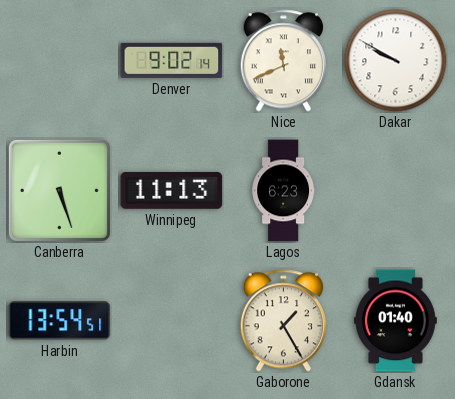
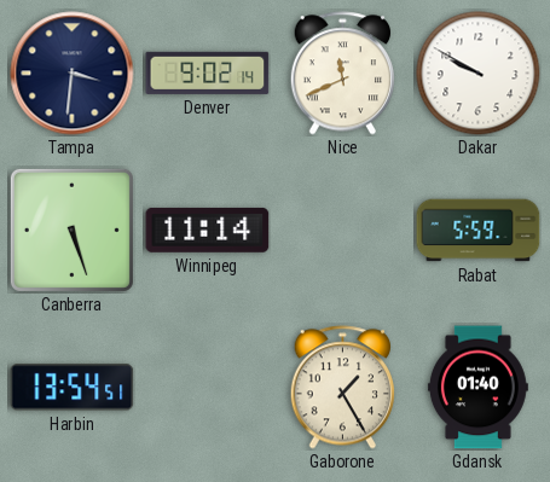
Tampa: none -> 3:31 (73, 74)
Winnipeg: 11:13 -> 11:14 (208, 231)
Lagos: 6:23 -> none (283, 191)
Rabat: none -> 5:59 (479, 231)
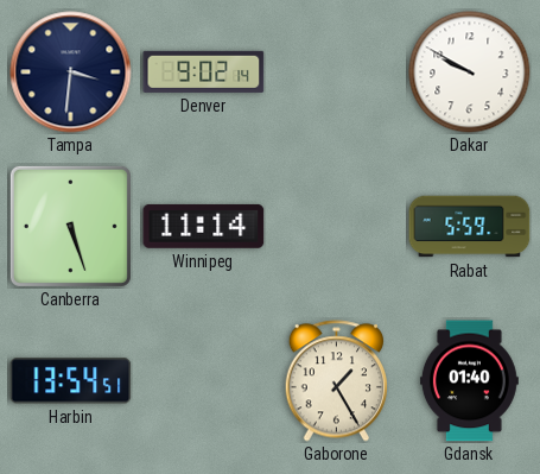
Nice: 11:41 -> none (342, 74)
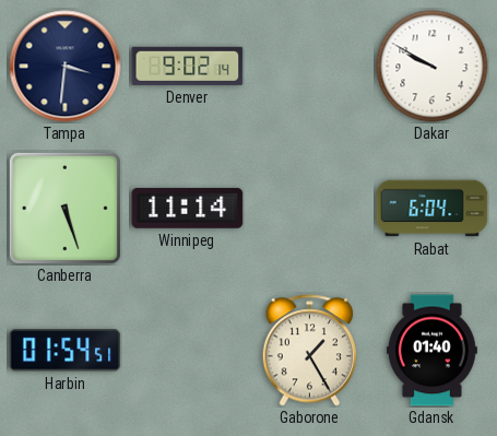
Rabat: 5:59 -> 6:04 (433, 209)
Harbin: 13:54 -> 01:54 (66, 351)
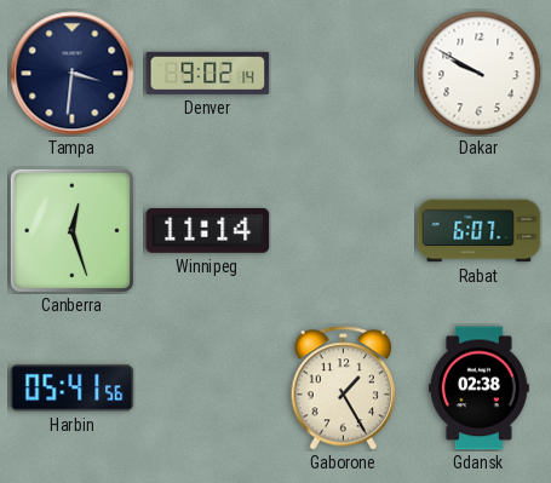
Canberra: 5:27 -> 12:27 (71, 230)
Rabat: 6:04 -> 6:07 (480, 231)
Harbin: 01:54 -> 05:41 (73, 389)
Gdansk: 01:40 -> 02:38 (478, 389)
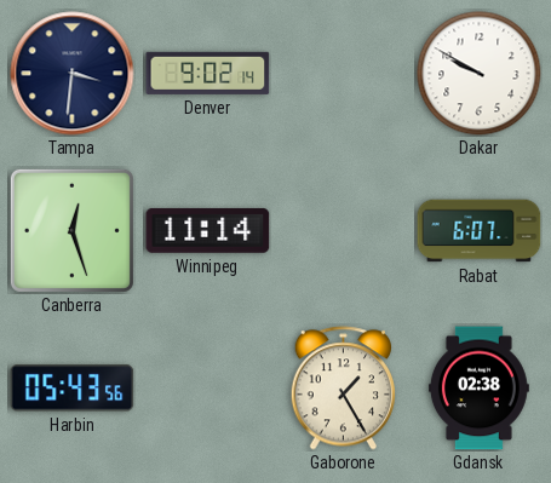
Harbin: 05:41 -> 05:43 (73, 389)
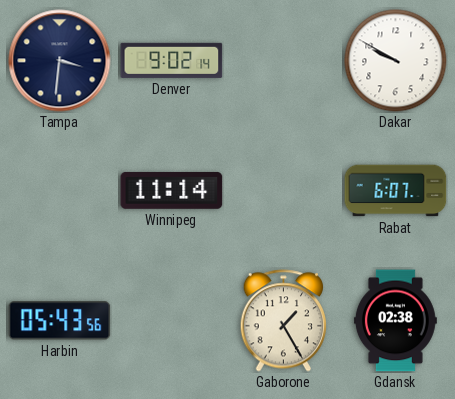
Canberra: 12:27 -> none (71, 230)
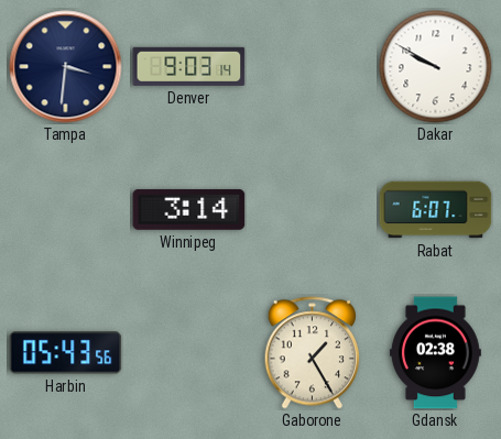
Denver: 9:02 -> 9:03 (189, 66)
Winnipeg: 11:14 -> 3:14 (189, 210)
